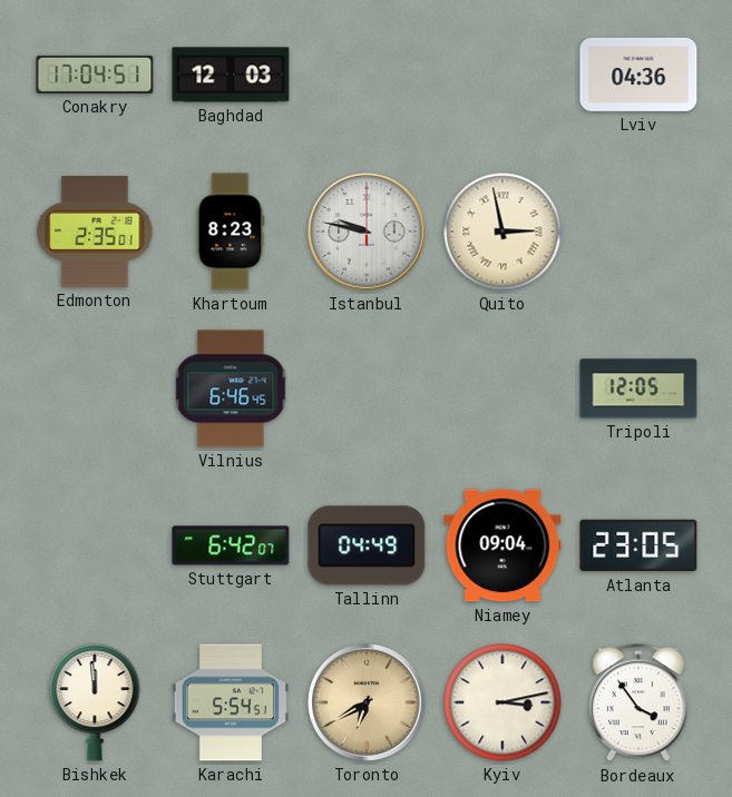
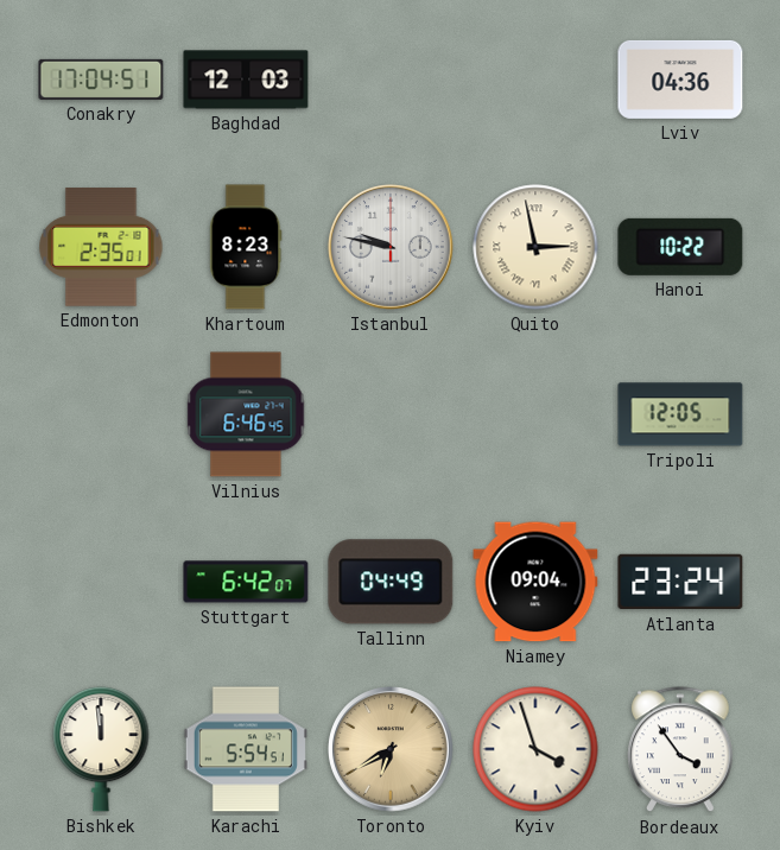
Hanoi: none -> 10:22 (680, 247)
Atlanta: 23:05 -> 23:24 (680, 582)
Kyiv: 3:13 -> 3:57 (535, 749)
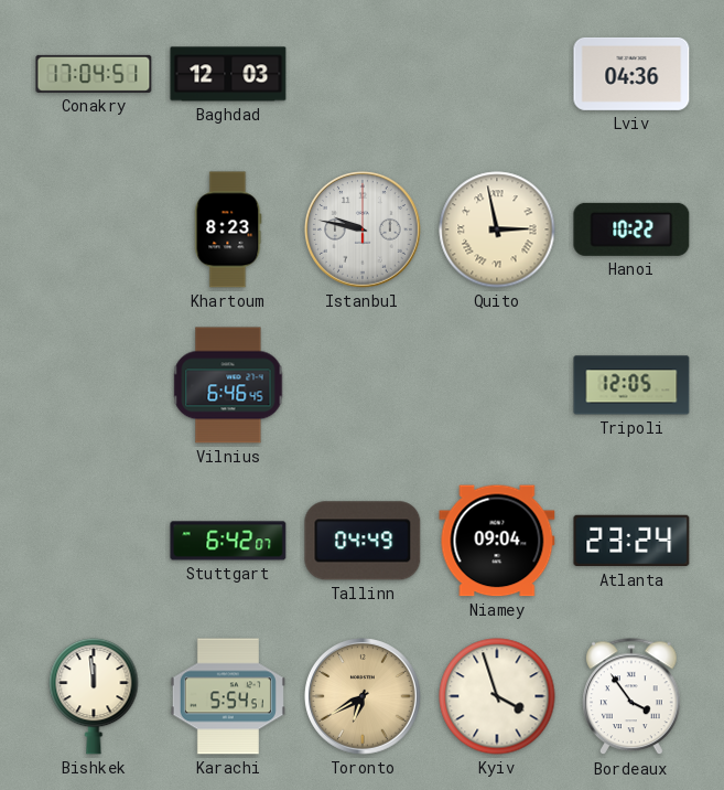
Edmonton: 2:35 -> none (101, 247)
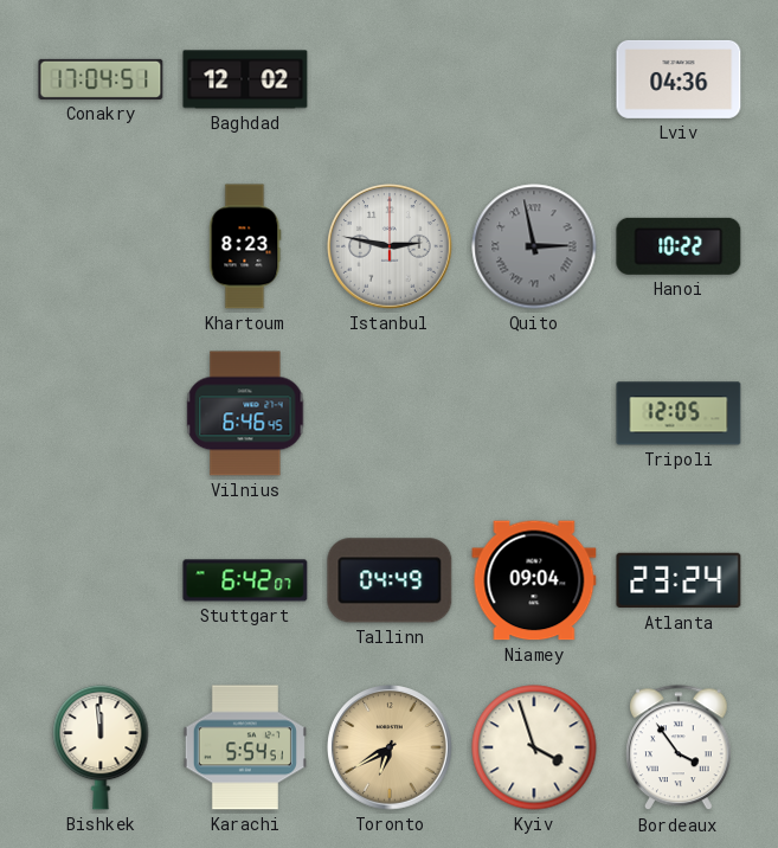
Baghdad: 12:03 -> 12:02 (245, 79)
Istanbul: 9:47 -> 2:47 (390, 246)
Quito dial: cream -> grey (534, 246)
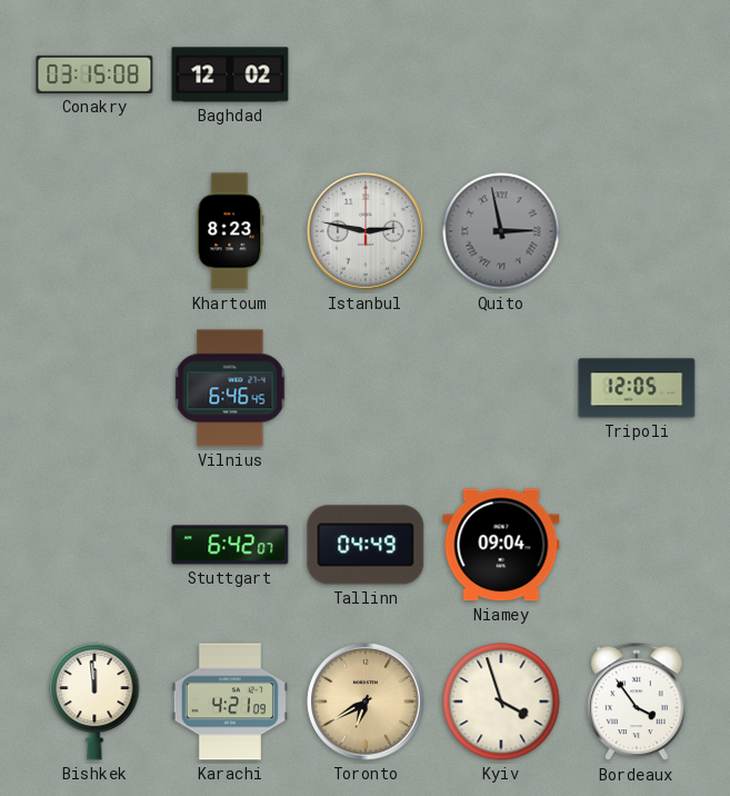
Conakry: 17:04 -> 03:15 (94, 74)
Lviv: 04:36 -> none (679, 79)
Hanoi: 10:22 -> none (679, 246)
Atlanta: 23:24 -> none (679, 580)
Karachi: 5:54 -> 4:21 (230, 702)
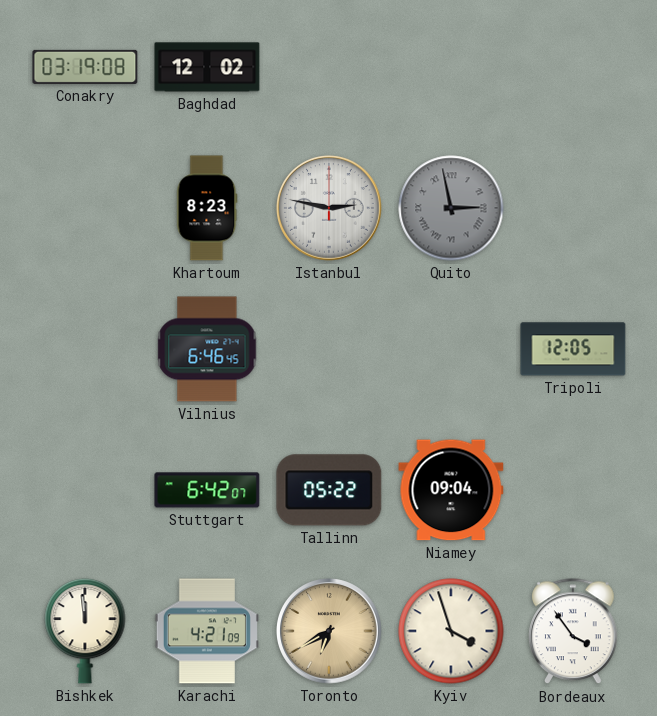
Conakry: 03:15 -> 03:19 (85, 67)
Tallinn: 04:49 -> 05:22 (329, 490)
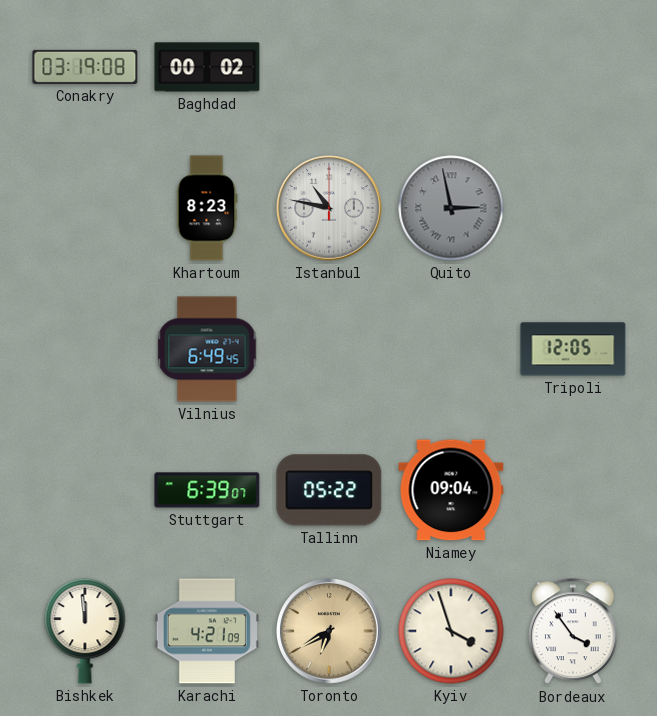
Baghdad: 12:02 -> 00:02 (207, 67)
Istanbul: 2:47 -> 10:47 (329, 208)
Vilnius: 6:46 -> 6:49 (207, 349)
Stuttgart: 6:42 -> 6:39 (207, 490)
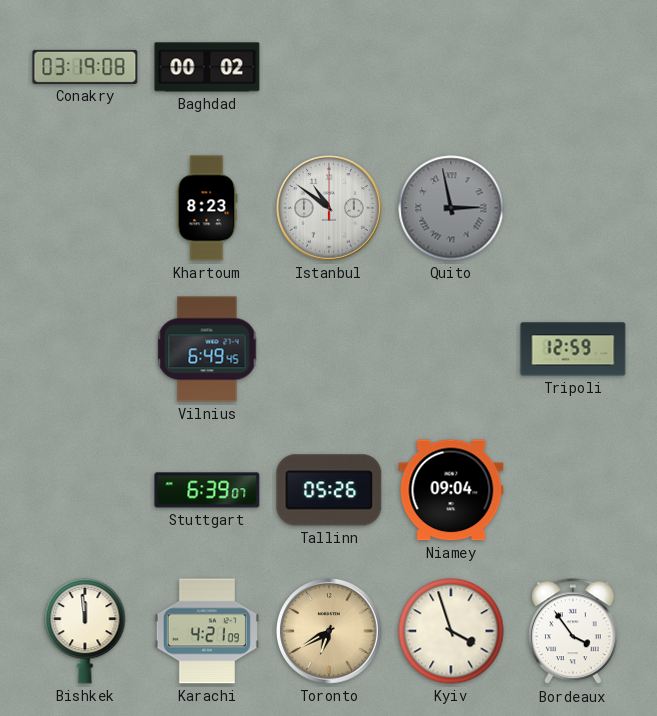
Istanbul: 10:47 -> 10:51 (329, 208)
Tripoli: 12:05 -> 12:59 (573, 349)
Tallinn: 05:22 -> 05:26 (329, 490)
